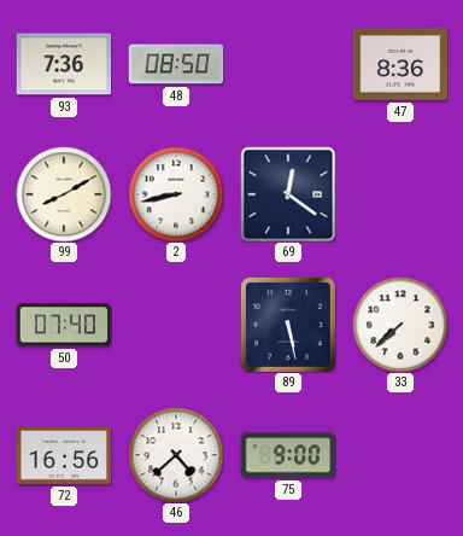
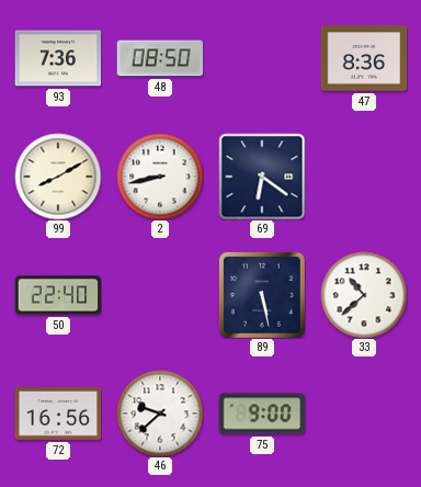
69: 12:21 -> 6:21 (262, 177)
50: 07:40 -> 22:40 (58, 295)
33: 7:38 -> 10:38 (364, 295)
46: 4:38 -> 9:38 (160, 414)
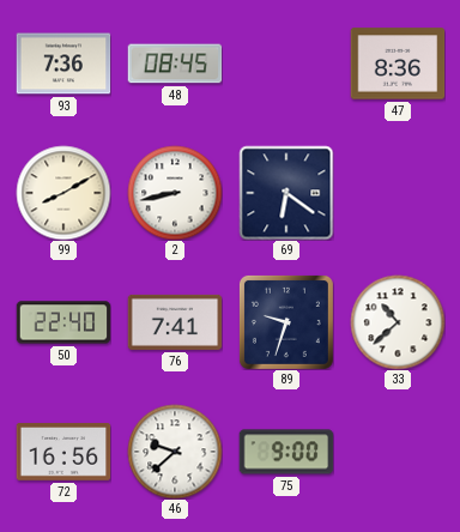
48: 08:50 -> 08:45 (175, 64)
76: none -> 7:41 (175, 322)
89: 5:28 -> 9:33 (286, 322)
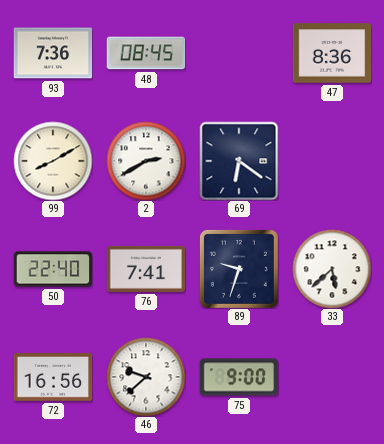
2: 8:43 -> 2:40 (146, 161)
33: 10:38 -> 5:38 (332, 269)
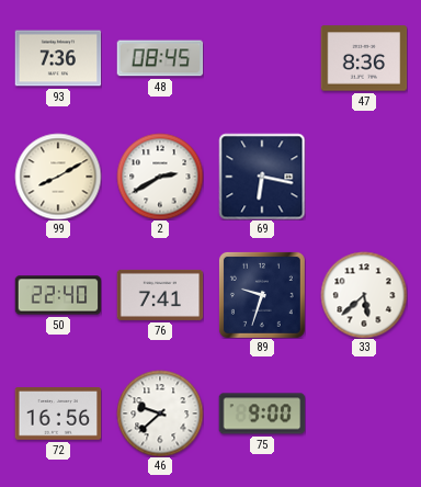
69: 6:21 -> 6:17 (262, 177)
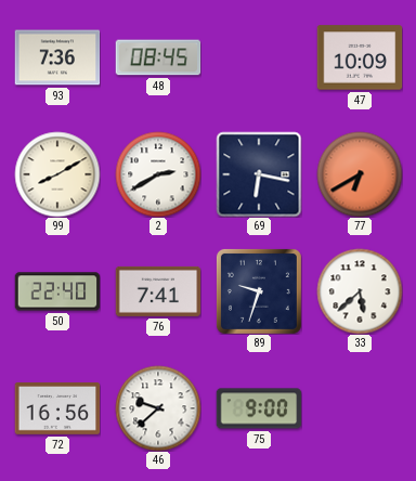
47: 8:36 -> 10:09 (360, 57)
77: none -> 6:40 (360, 174)
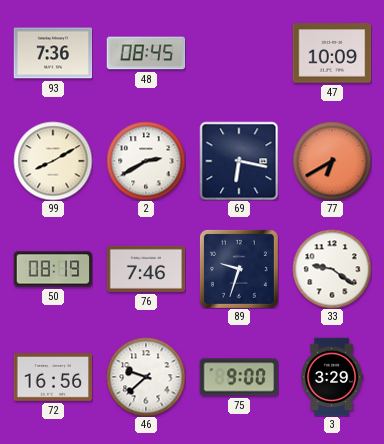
50: 22:40 -> 08:19 (53, 269)
76: 7:41 -> 7:46 (146, 269)
33: 5:38 -> 9:21 (332, 269)
3: none -> 3:29 (331, 377)
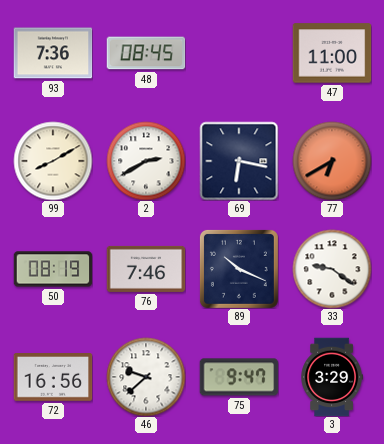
47: 10:09 -> 11:00 (332, 53)
89: 9:33 -> 10:19 (239, 269)
75: 9:00 -> 9:47 (239, 377)
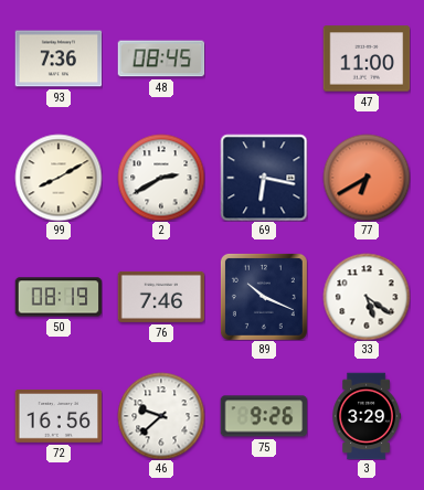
33: 9:21 -> 5:21 (367, 297)
75: 9:47 -> 9:26 (264, 416)
